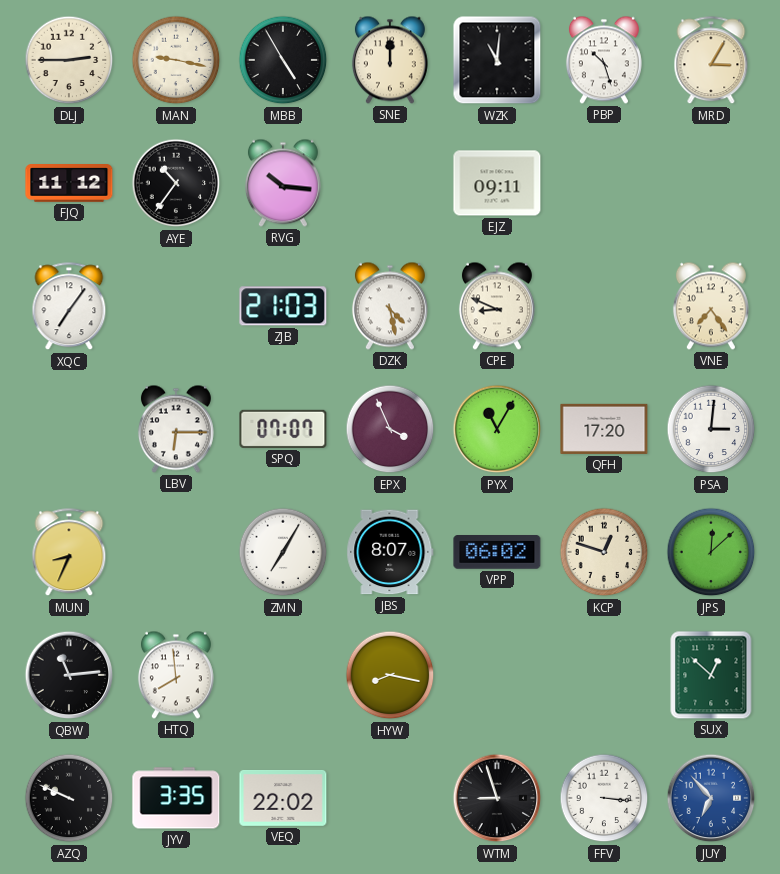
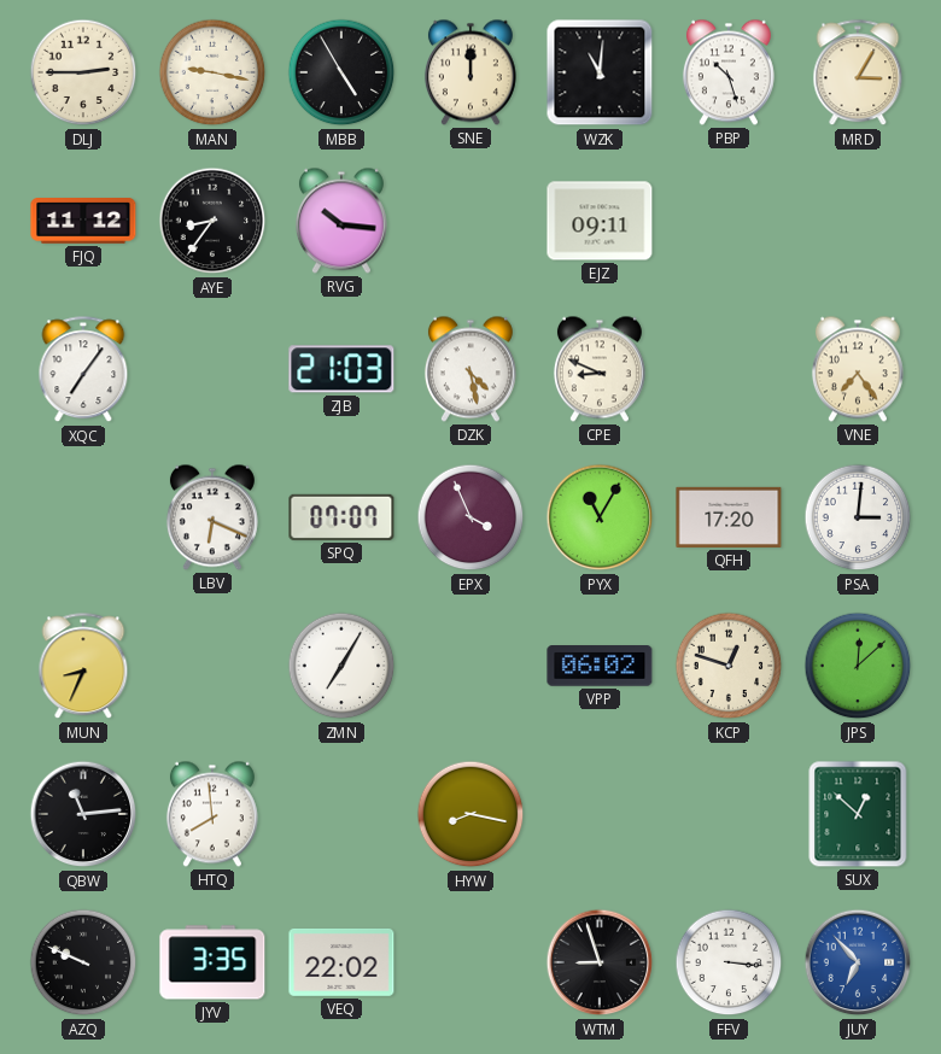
AYE: 10:36 -> 8:36 (212, 221)
LBV: 6:15 -> 6:19 (212, 517)
JBS: 8:07 -> none (390, 552)
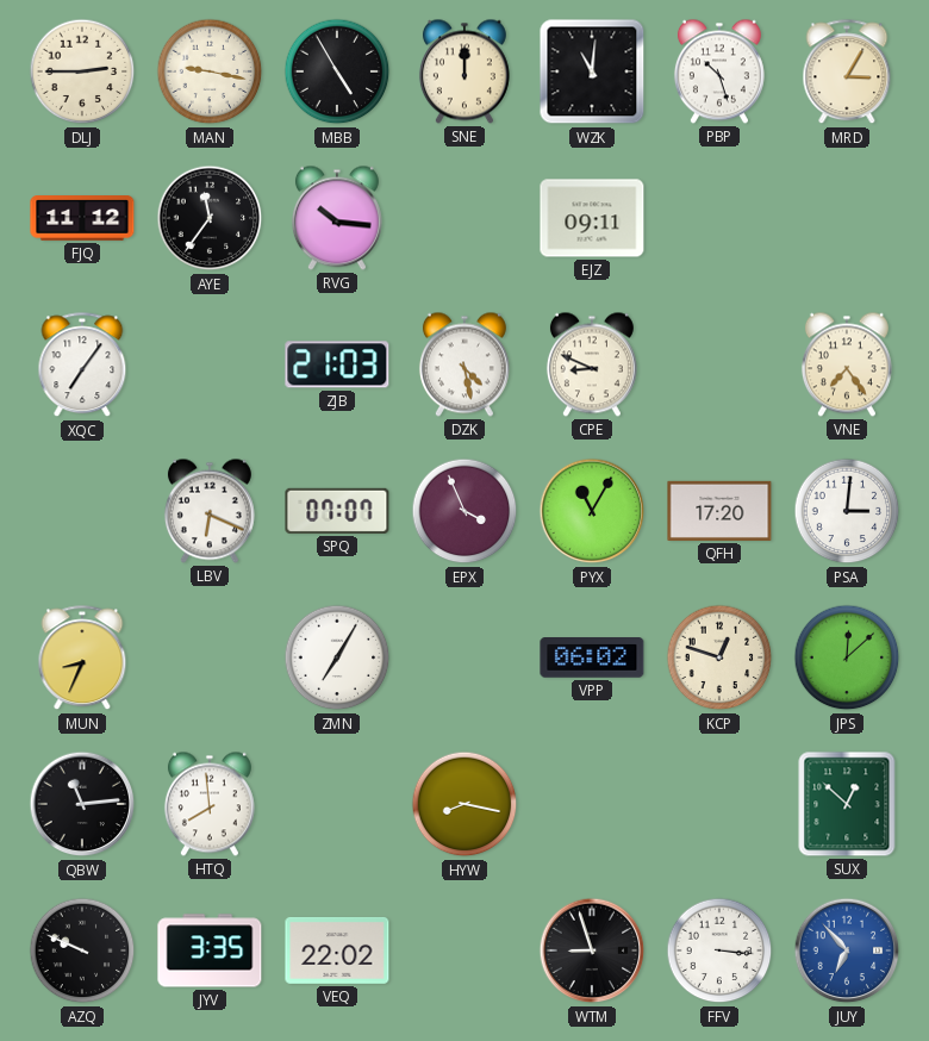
AYE: 8:36 -> 11:36 (210, 218)
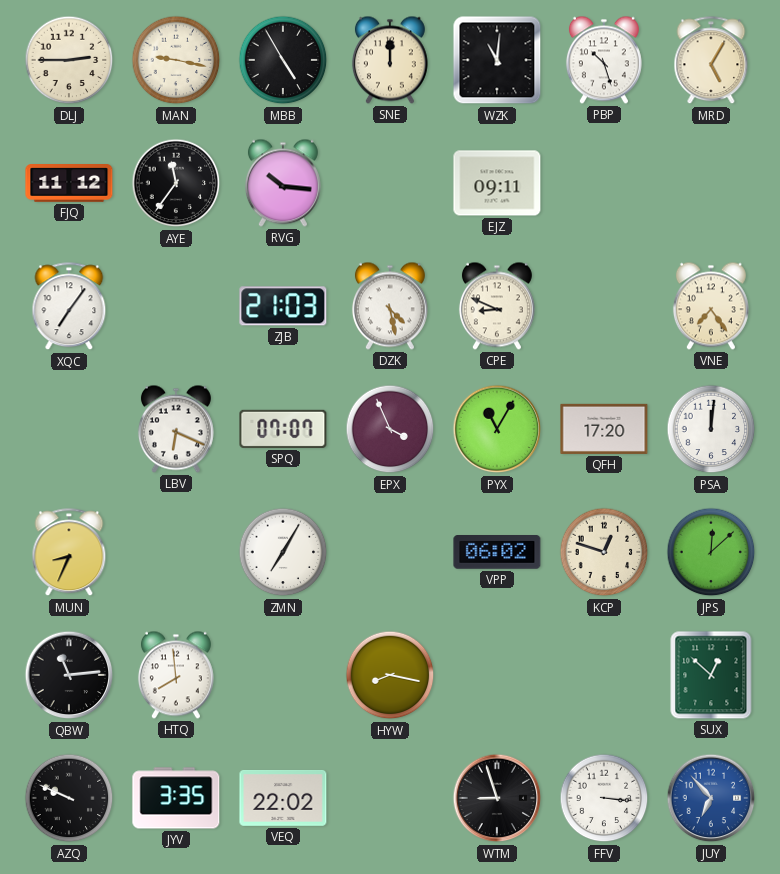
MRD: 3:05 -> 5:05 (711, 61)
PSA: 3:01 -> 12:01 (711, 429)
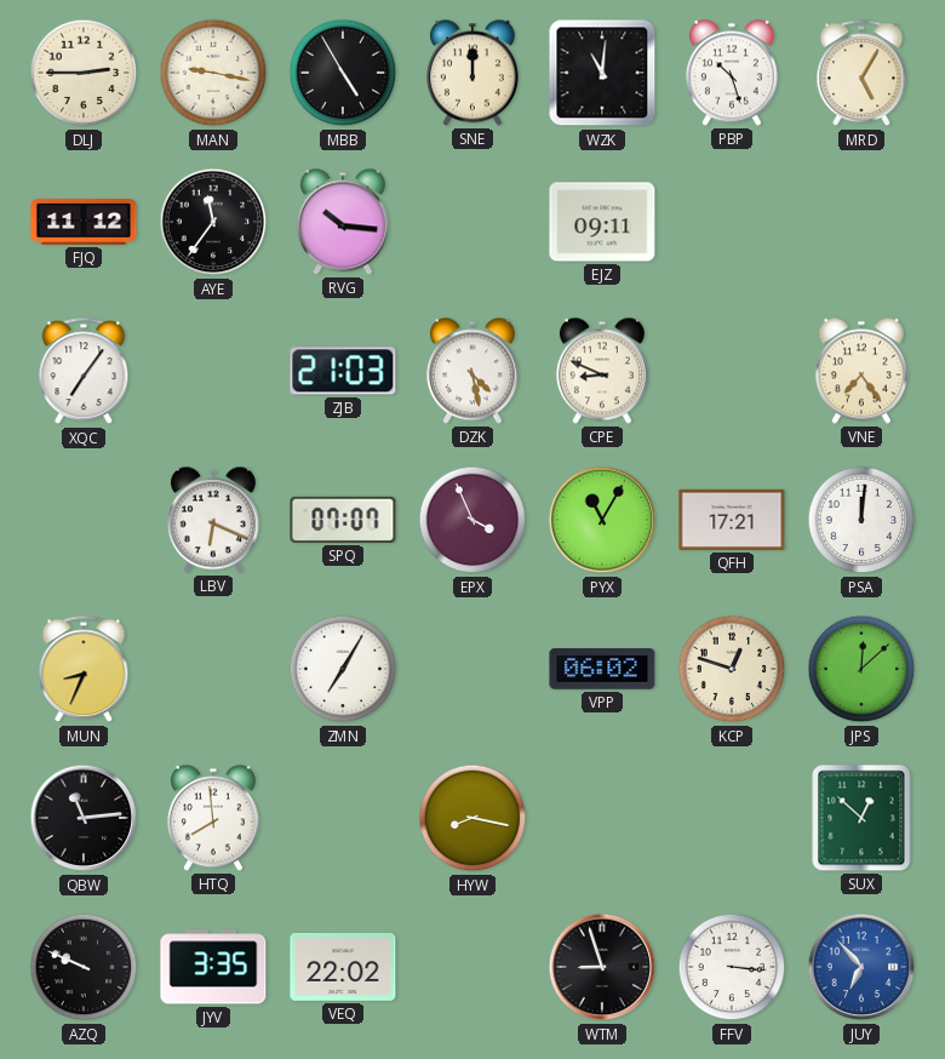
QFH: 17:20 -> 17:21 (732, 520)
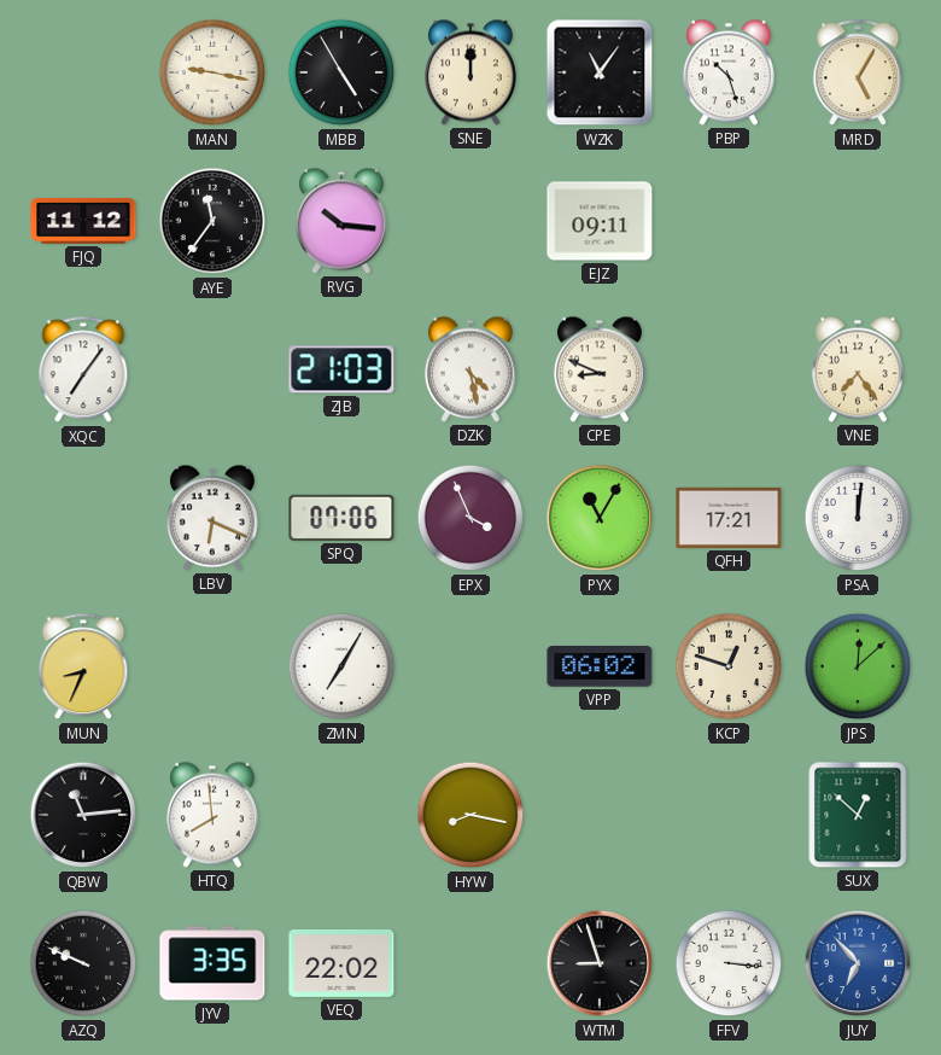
DLJ: 2:45 -> none (84, 73)
WZK: 11:01 -> 11:06 (600, 72)
SPQ: 07:07 -> 07:06 (341, 518)
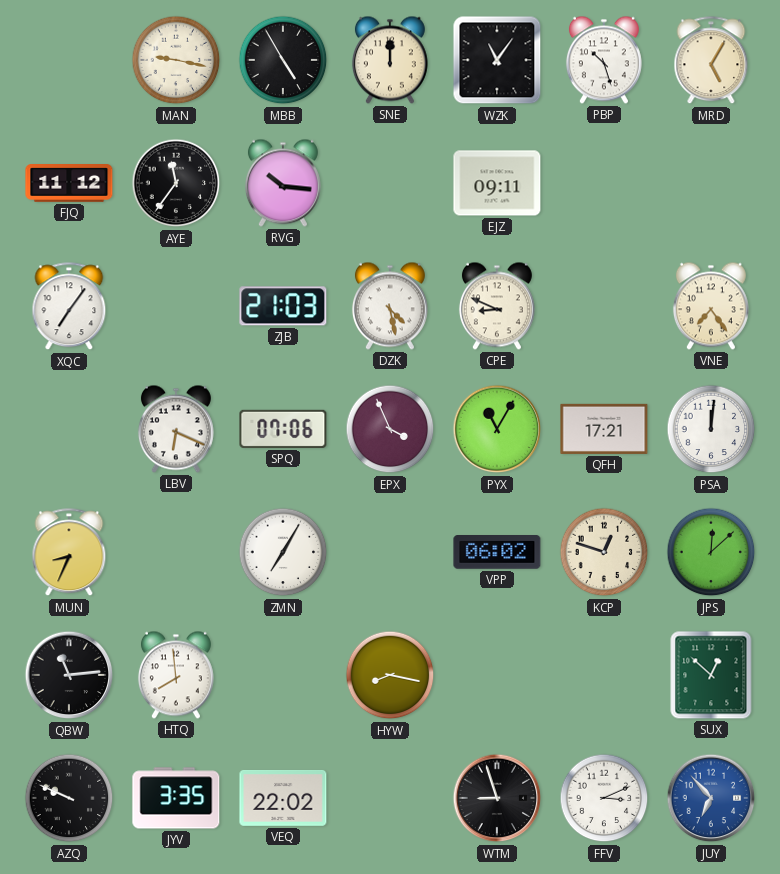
FFV: 3:16 -> 3:11 (604, 798)
